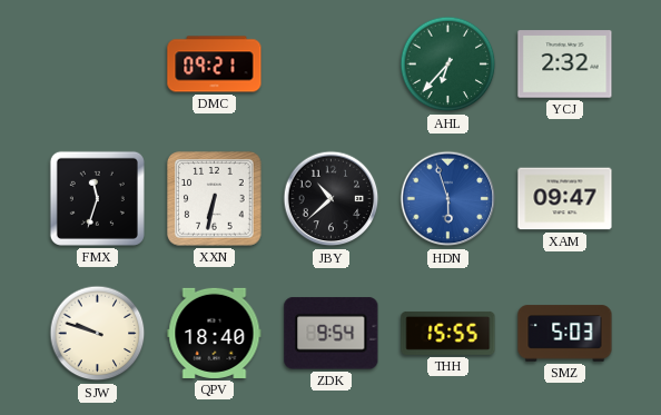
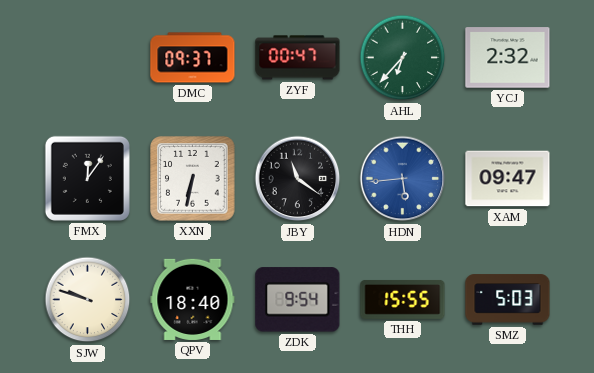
DMC: 09:21 -> 09:37 (193, 58)
ZYF: none -> 00:47 (298, 58)
FMX: 11:33 -> 12:06 (87, 178)
JBY: 10:38 -> 11:21 (298, 179)
HDN: 5:57 -> 5:44 (403, 179)
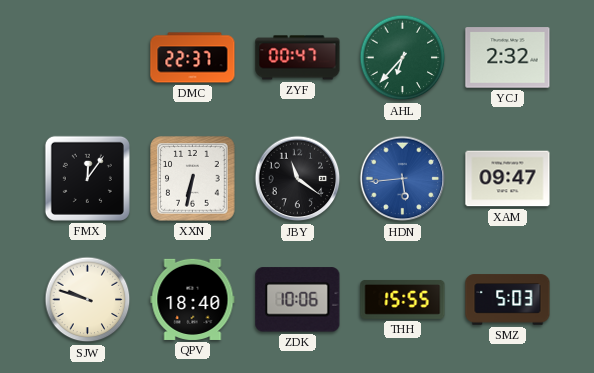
DMC: 09:37 -> 22:37 (193, 58)
ZDK: 9:54 -> 10:06 (298, 300)
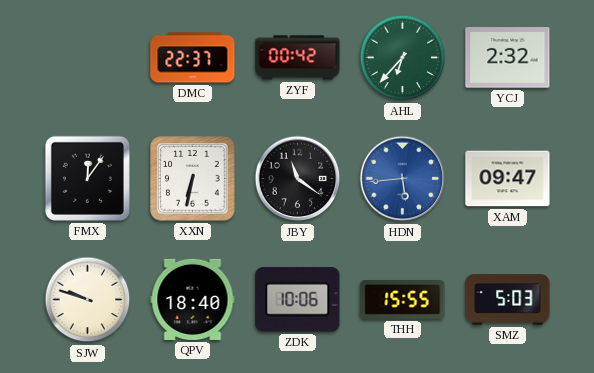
ZYF: 00:47 -> 00:42 (298, 58)
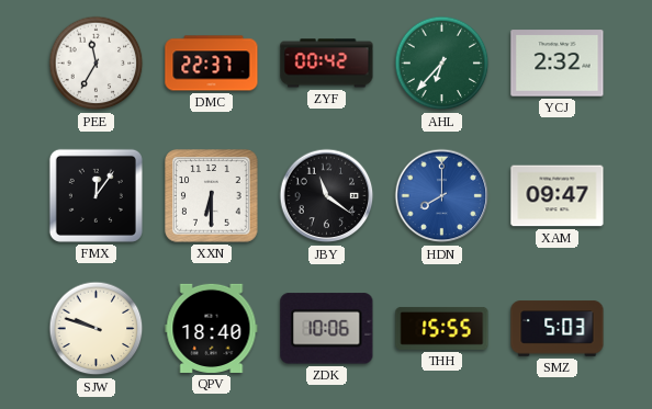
PEE: none -> 11:35 (97, 64)
XXN: 6:32 -> 6:30 (212, 196)
HDN: 5:44 -> 8:00 (442, 196)
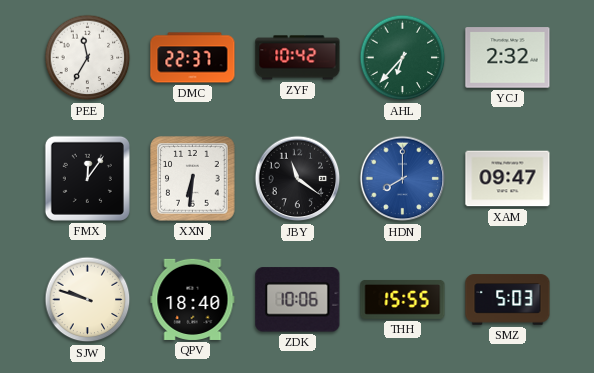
ZYF: 00:42 -> 10:42 (298, 58)
XXN: 6:30 -> 6:31 (193, 179)
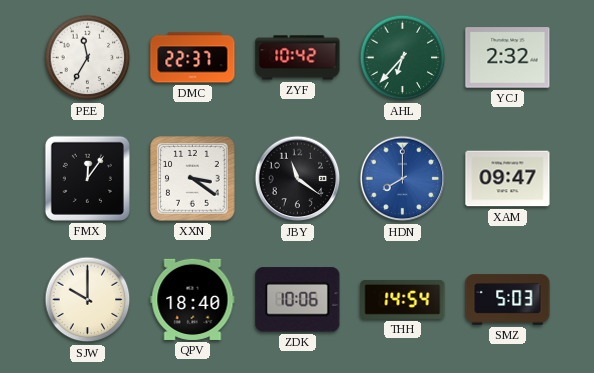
XXN: 6:31 -> 3:21 (193, 179)
SJW: 9:48 -> 10:00 (88, 300)
THH: 15:55 -> 14:54 (403, 299)
